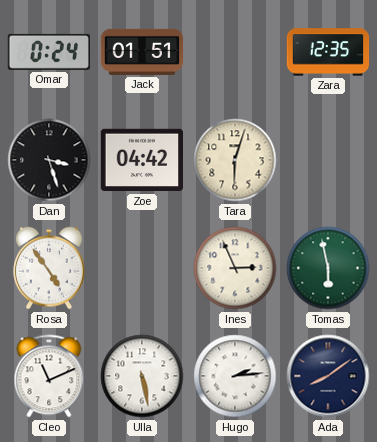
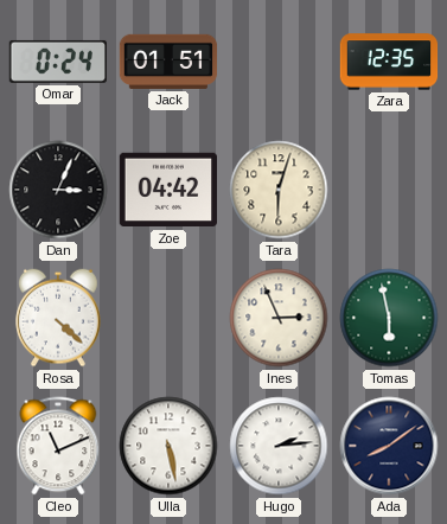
Dan: 3:27 -> 3:04 (58, 190)
Rosa: 4:54 -> 4:22 (59, 318)
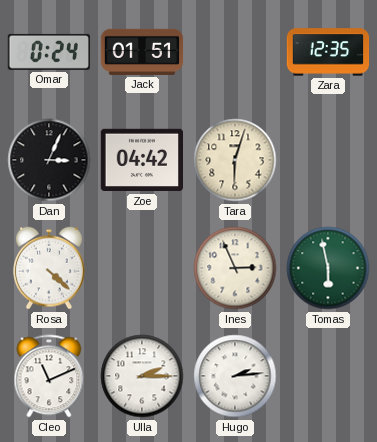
Ulla: 5:28 -> 2:15 (142, 376)
Ada: 8:09 -> none (389, 446)
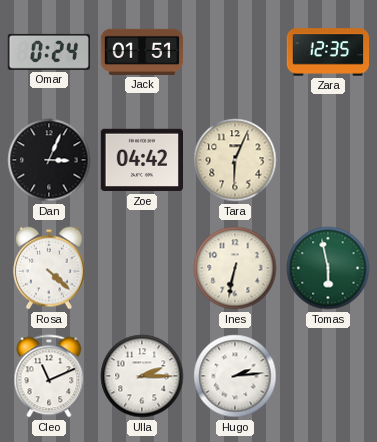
Tara: 6:03 -> 6:04 (235, 160)
Ines: 2:56 -> 6:32 (235, 268)
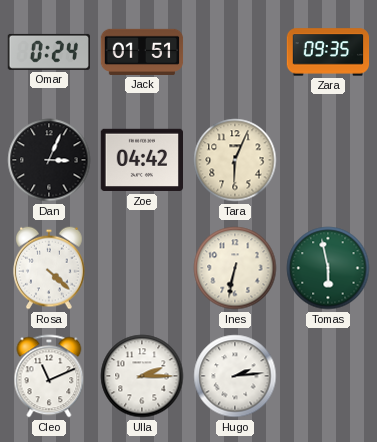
Zara: 12:35 -> 09:35 (328, 52)
